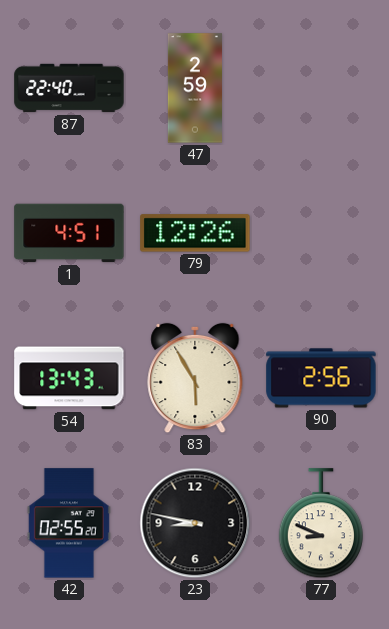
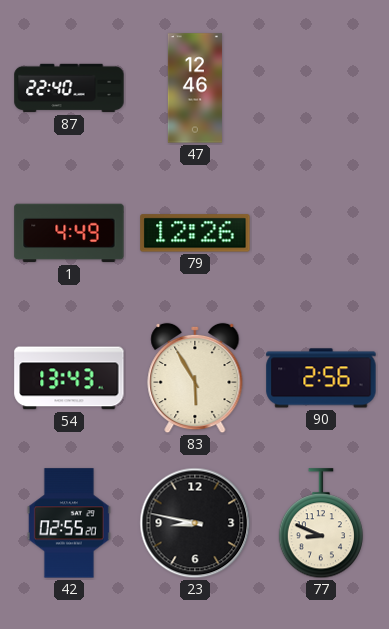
47: 2:59 -> 12:46 (195, 88)
1: 4:51 -> 4:49 (69, 233)
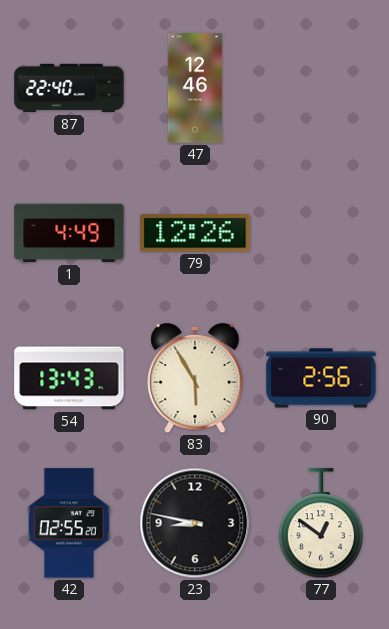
77: 8:49 -> 12:51 (321, 524)
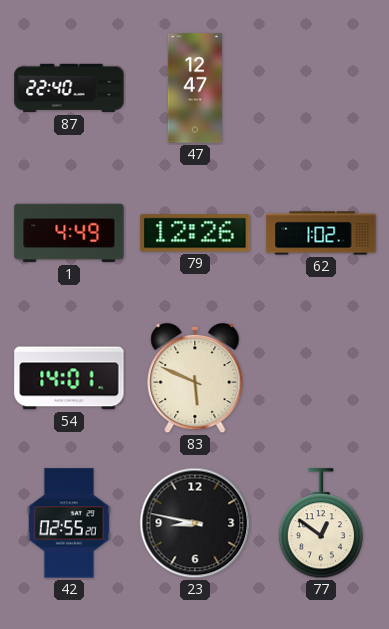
47: 12:46 -> 12:47 (195, 88)
62: none -> 1:02 (321, 233)
54: 13:43 -> 14:01 (69, 378)
83: 5:55 -> 5:49 (195, 378)
90: 2:56 -> none (321, 378)
